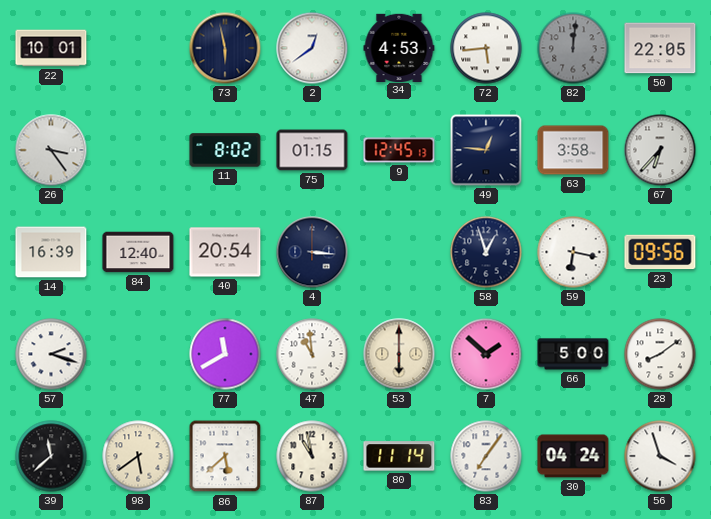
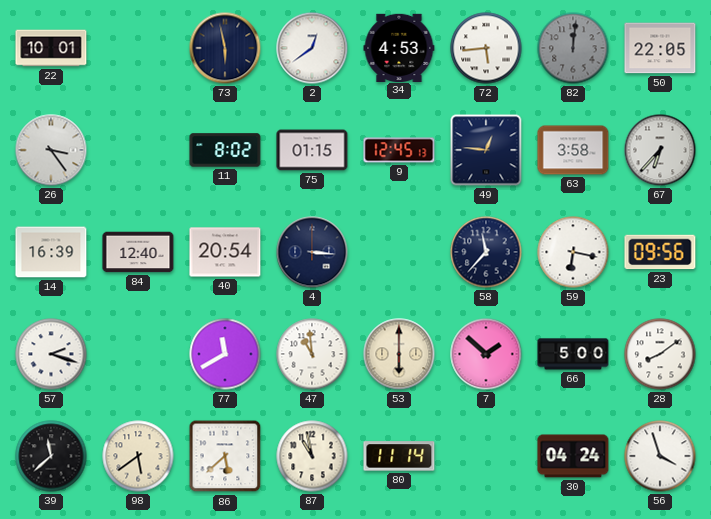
58: 12:57 -> 11:37 (486, 252)
83: 7:06 -> none (486, 456)
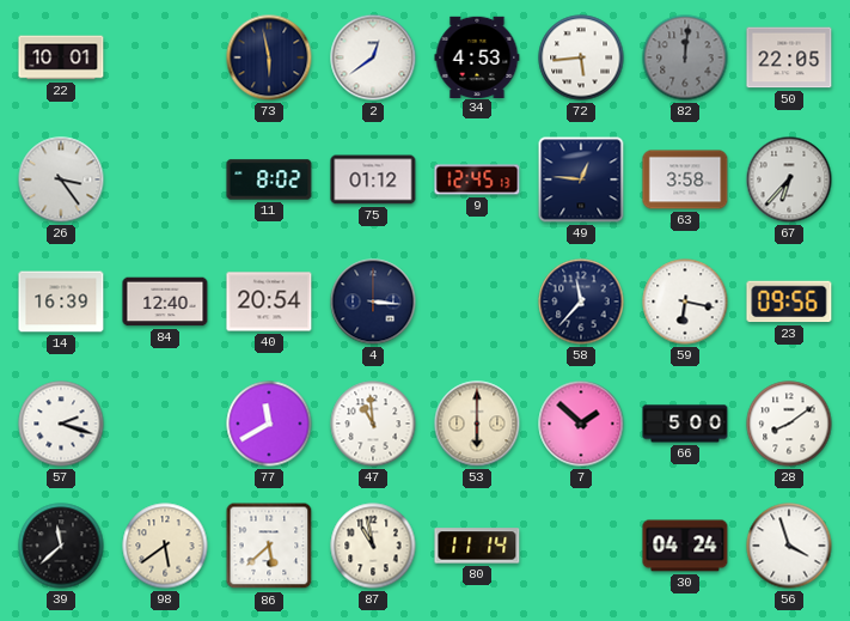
75: 01:15 -> 01:12 (373, 179)
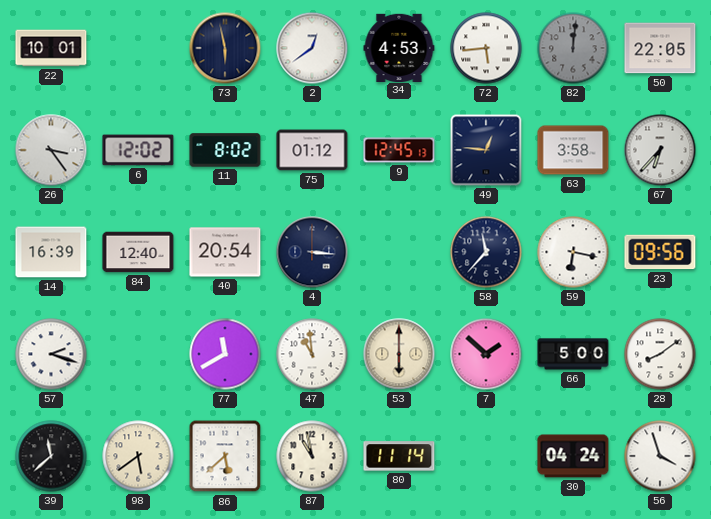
6: none -> 12:02 (138, 150)
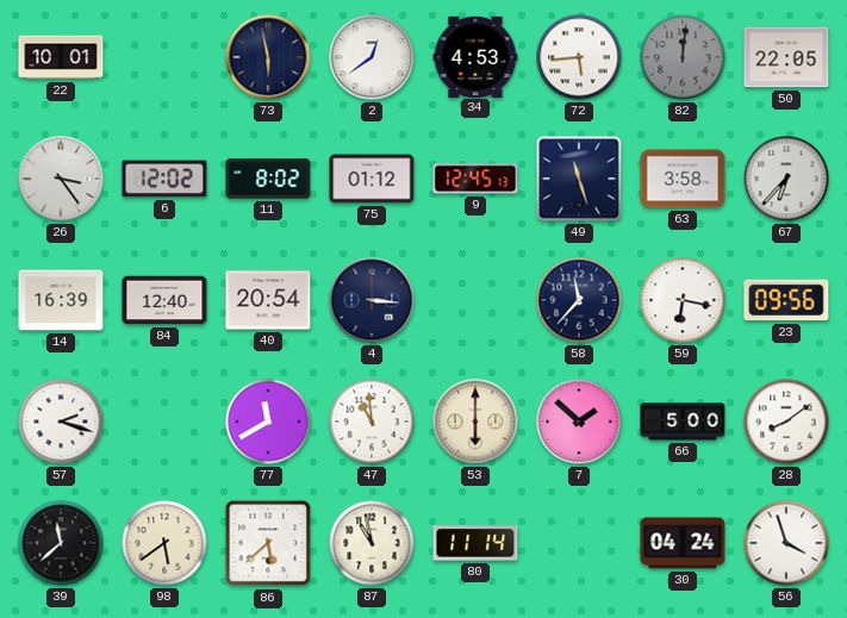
49: 12:46 -> 11:27 (579, 179)
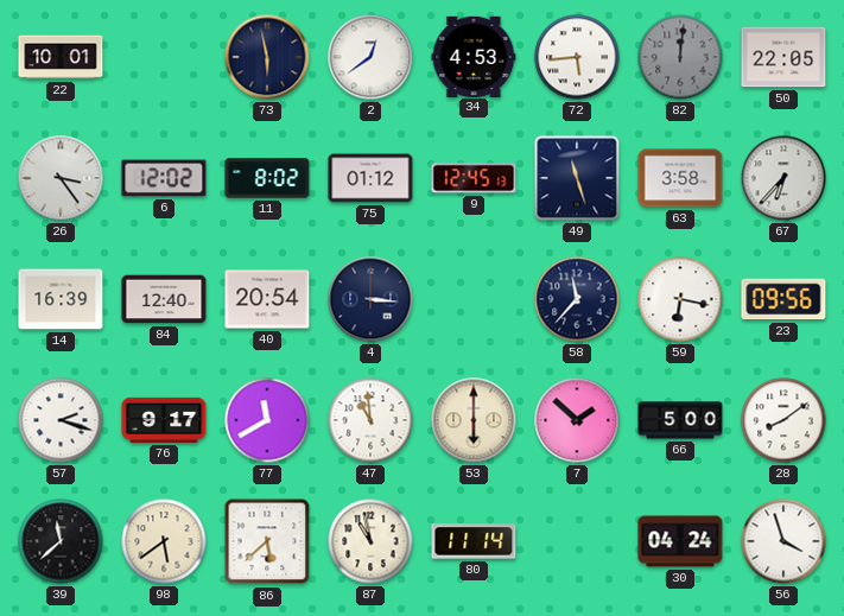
76: none -> 9:17 (164, 420)
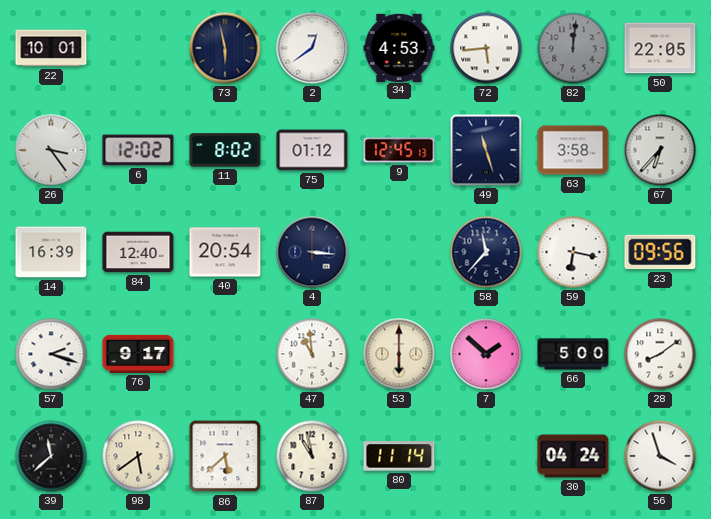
77: 11:40 -> none (267, 420)
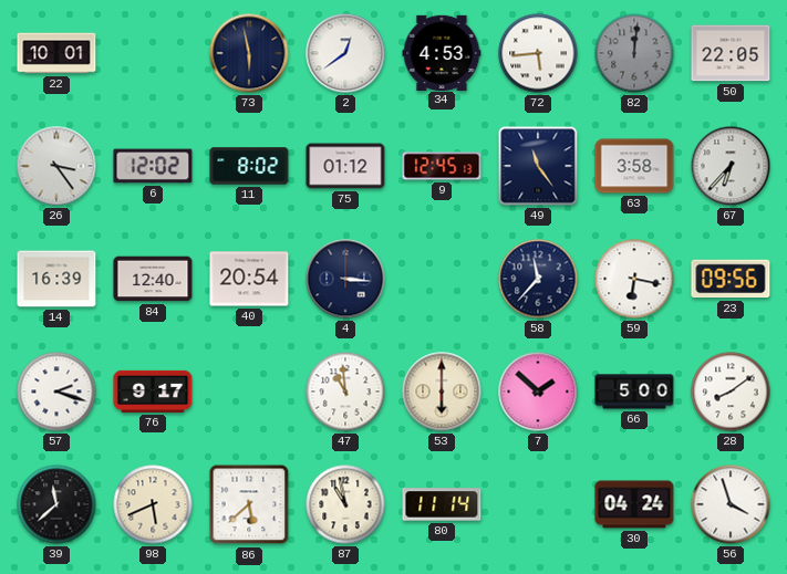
49: 11:27 -> 11:24 (538, 166)
98: 5:39 -> 5:41 (153, 504)
